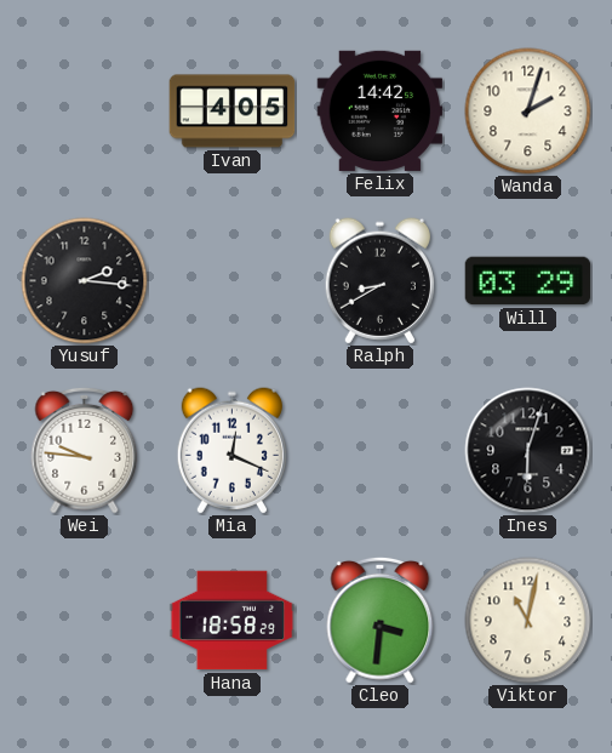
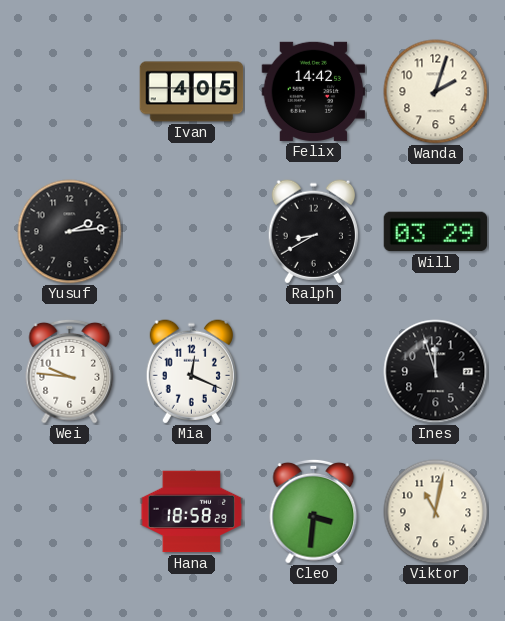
Yusuf: 2:16 -> 2:14 (70, 232)
Ines: 6:03 -> 11:57 (436, 372)
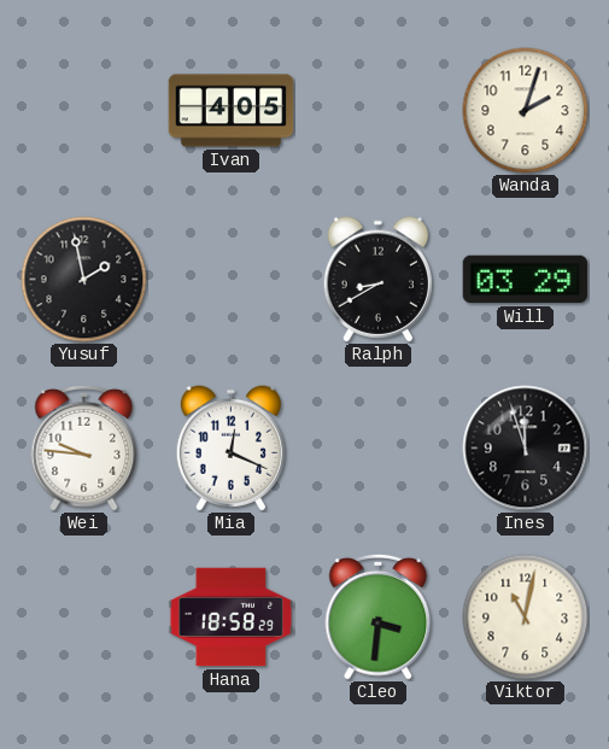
Felix: 14:42 -> none (314, 91)
Yusuf: 2:14 -> 1:58 (84, 280)
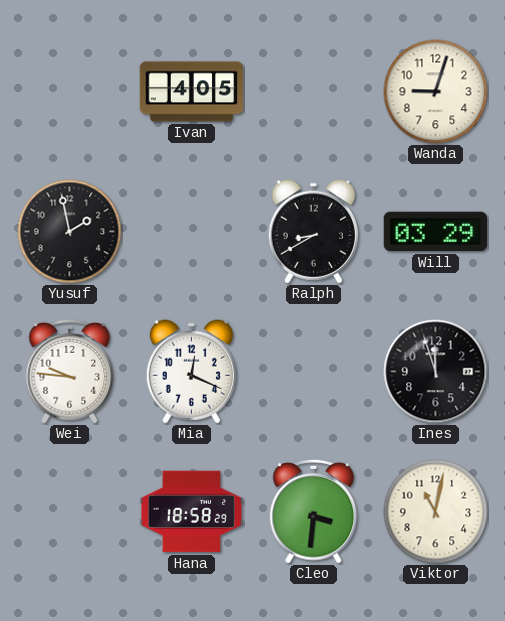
Wanda: 2:03 -> 9:03 (436, 92)
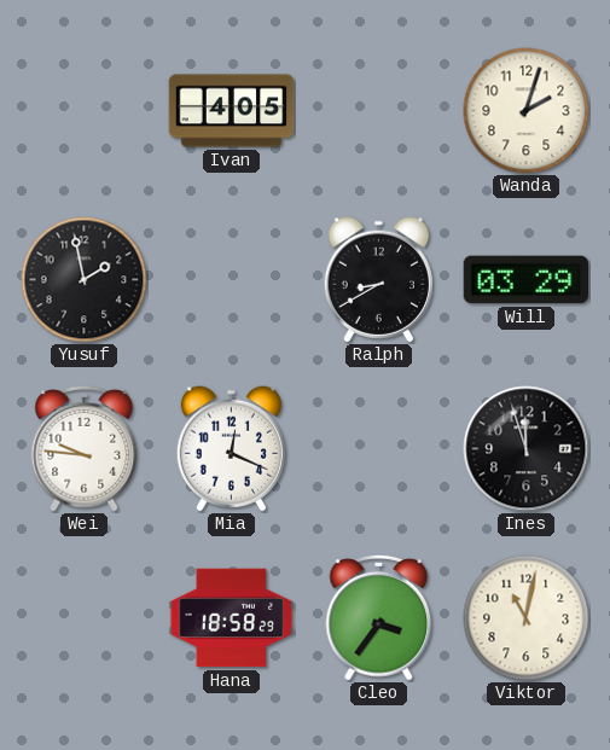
Wanda: 9:03 -> 2:03 (527, 111)
Cleo: 3:31 -> 3:36 (379, 617)
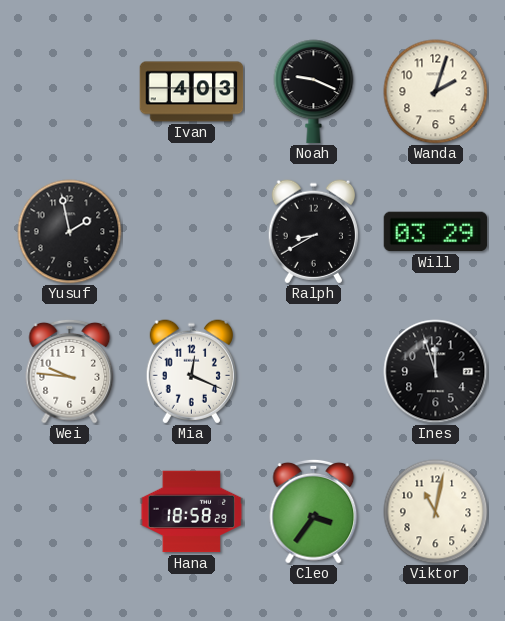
Ivan: 4:05 -> 4:03 (192, 92)
Noah: none -> 9:19 (314, 92)
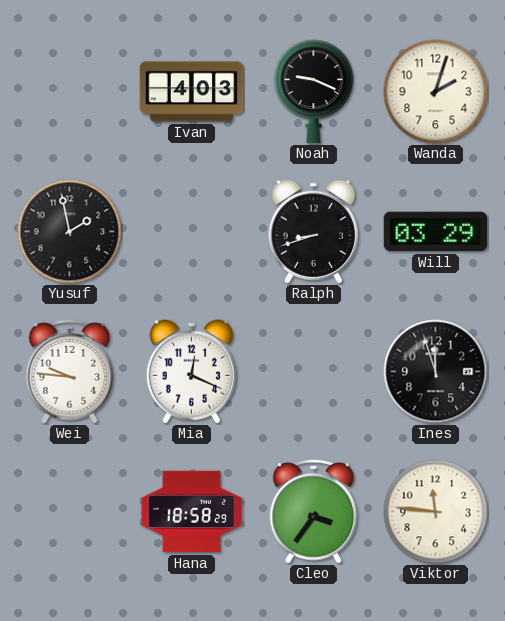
Ralph: 8:40 -> 8:42 (313, 232)
Viktor: 11:02 -> 11:46 (436, 512)
